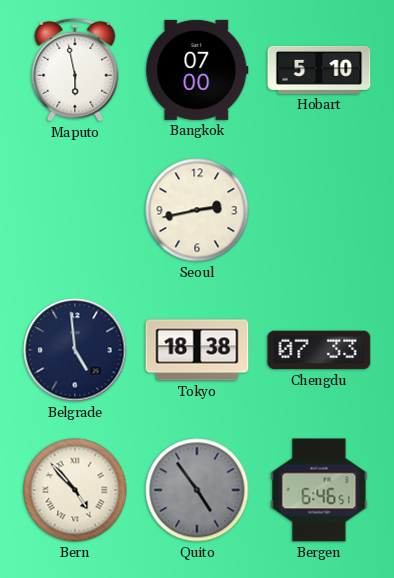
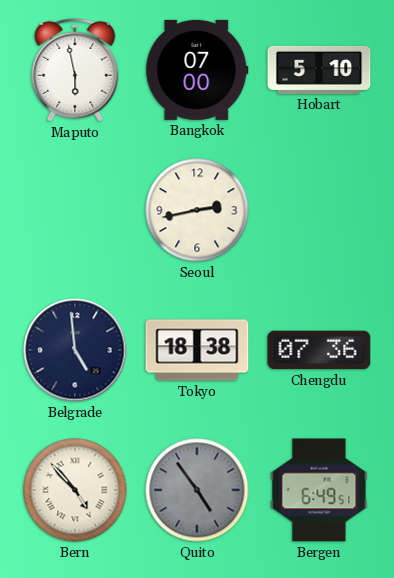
Chengdu: 07:33 -> 07:36 (319, 350)
Bergen: 6:46 -> 6:49 (319, 490)
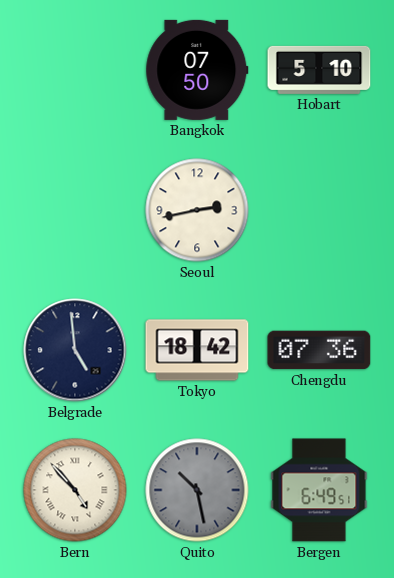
Maputo: 5:58 -> none (75, 70)
Bangkok: 07:00 -> 07:50 (197, 70)
Tokyo: 18:38 -> 18:42 (197, 350)
Quito: 4:54 -> 10:28 (197, 490)
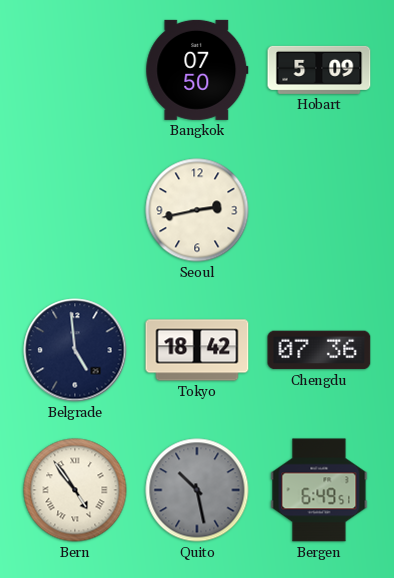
Hobart: 5:10 -> 5:09 (319, 70)
Bern: 4:53 -> 4:54 (75, 490)
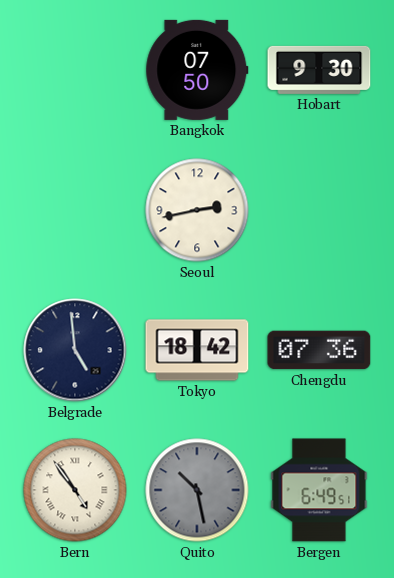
Hobart: 5:09 -> 9:30 (319, 70)
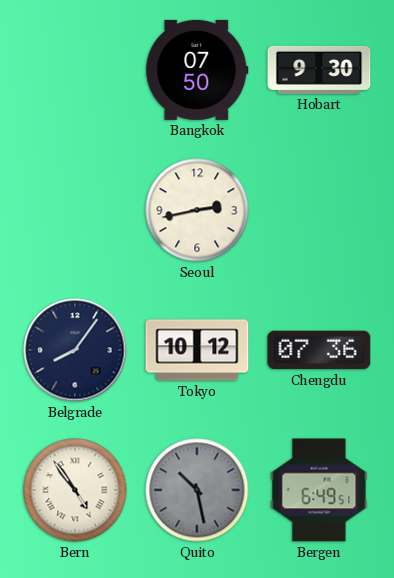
Belgrade: 4:59 -> 8:06 (75, 350)
Tokyo: 18:42 -> 10:12 (197, 350)
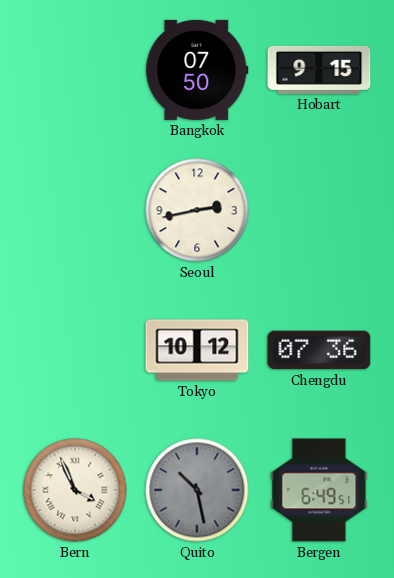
Hobart: 9:30 -> 9:15 (319, 70)
Belgrade: 8:06 -> none (75, 350)
Bern: 4:54 -> 3:56 (75, 490)
